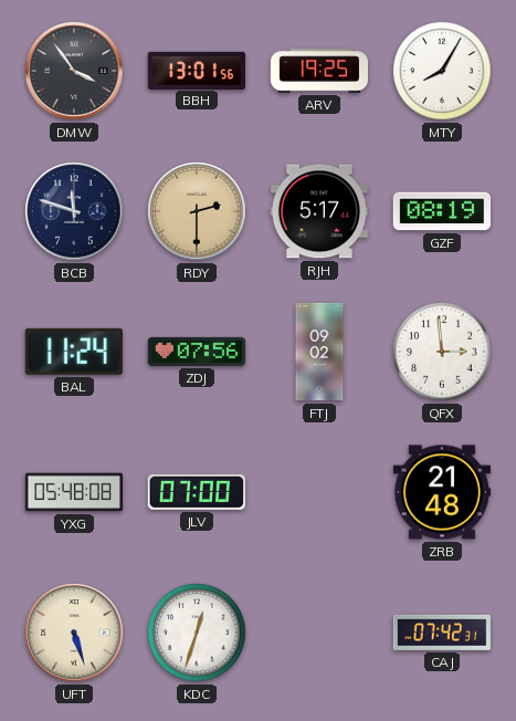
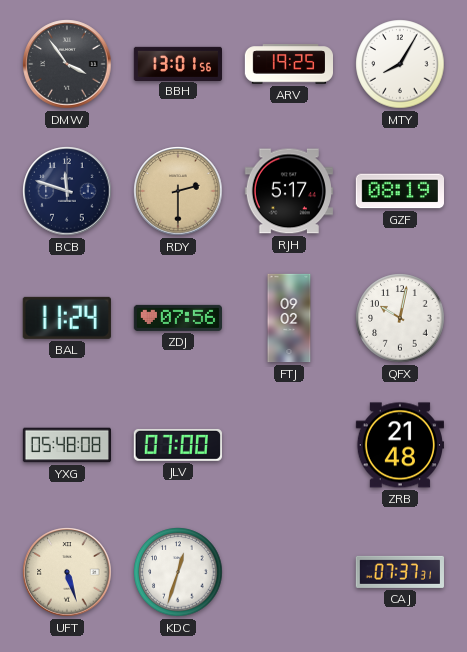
QFX: 2:59 -> 10:02 (400, 318)
CAJ: 07:42 -> 07:37 (400, 572)
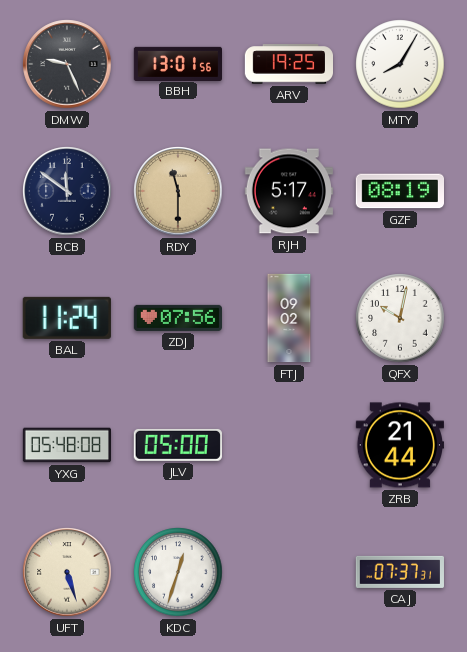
DMW: 3:54 -> 9:26 (67, 64)
BCB: 11:48 -> 11:51 (67, 191)
RDY: 2:30 -> 11:30 (178, 191)
JLV: 07:00 -> 05:00 (178, 445)
ZRB: 21:48 -> 21:44 (399, 445)
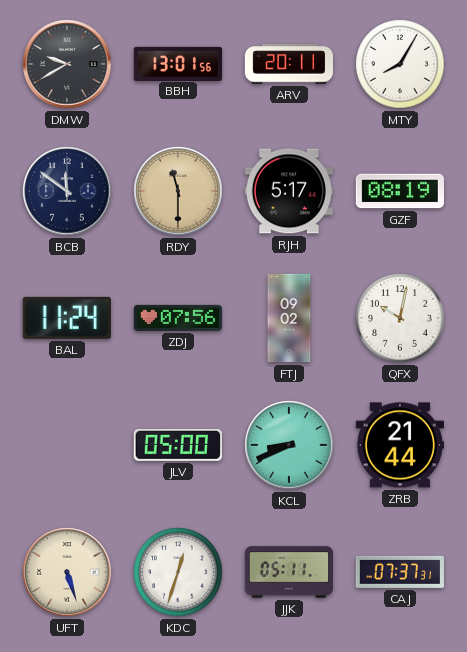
DMW: 9:26 -> 9:40 (67, 64)
ARV: 19:25 -> 20:11 (289, 64)
YXG: 05:48 -> none (66, 445)
KCL: none -> 8:41 (289, 445)
JJK: none -> 05:11 (288, 572)
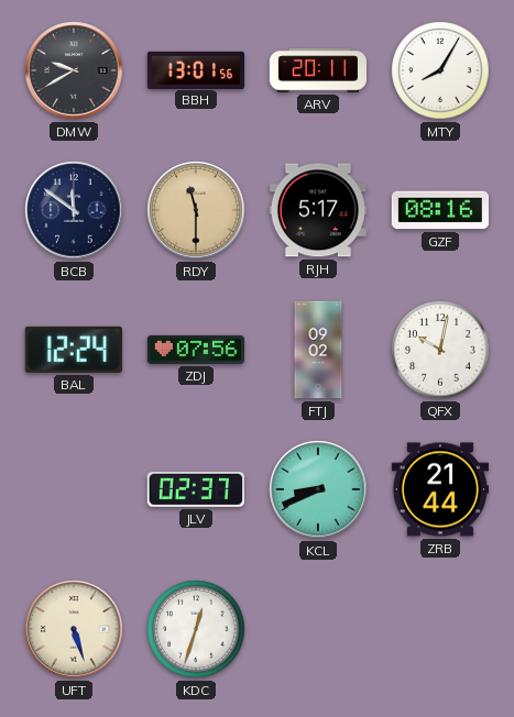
GZF: 08:19 -> 08:16 (439, 210)
BAL: 11:24 -> 12:24 (74, 350)
JLV: 05:00 -> 02:37 (196, 489)
JJK: 05:11 -> none (288, 572)
CAJ: 07:37 -> none (400, 572)
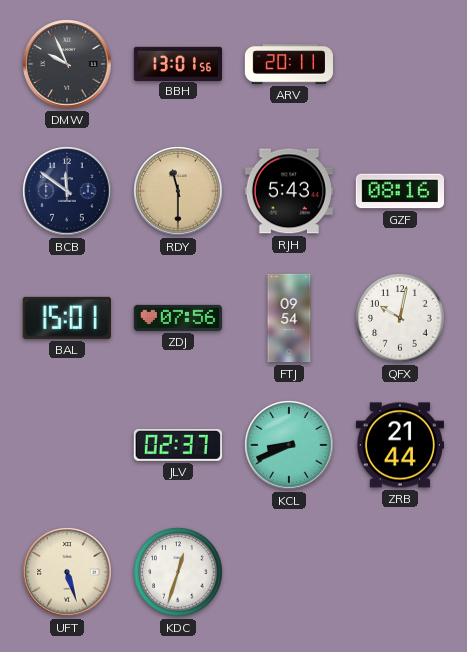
DMW: 9:40 -> 9:56 (67, 64)
MTY: 8:05 -> none (440, 70)
RJH: 5:17 -> 5:43 (289, 191)
BAL: 12:24 -> 15:01 (67, 318)
FTJ: 09:02 -> 09:54 (289, 318)
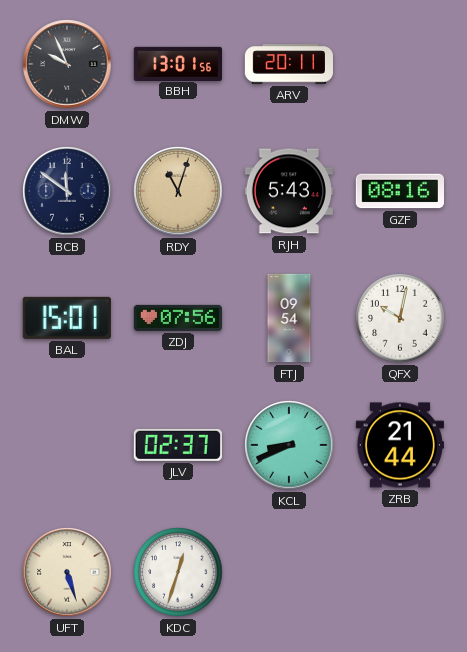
RDY: 11:30 -> 11:03 (178, 191)
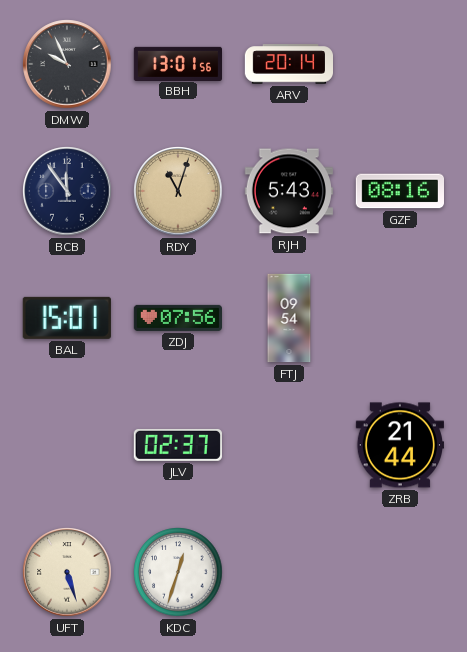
ARV: 20:11 -> 20:14 (289, 64)
BCB: 11:51 -> 11:54 (67, 191)
QFX: 10:02 -> none (400, 318)
KCL: 8:41 -> none (289, 445)
